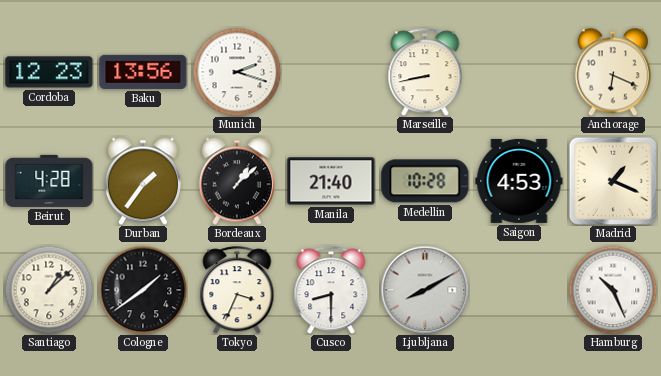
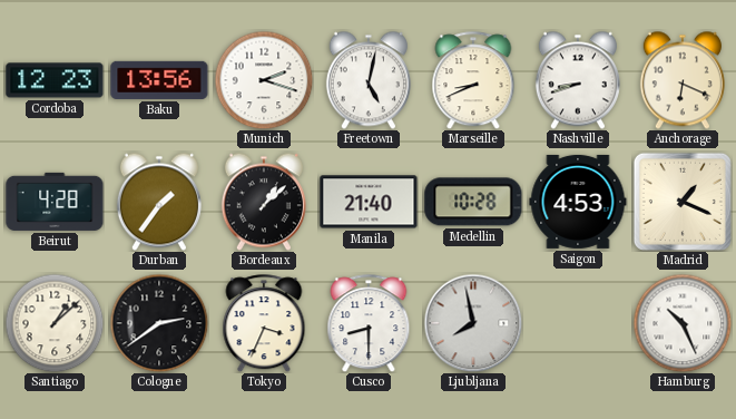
Freetown: none -> 5:02 (369, 80)
Marseille: 8:43 -> 8:41 (473, 80)
Nashville: none -> 8:42 (578, 80)
Cologne: 1:39 -> 2:39 (159, 323)
Ljubljana: 8:10 -> 7:58 (473, 323)
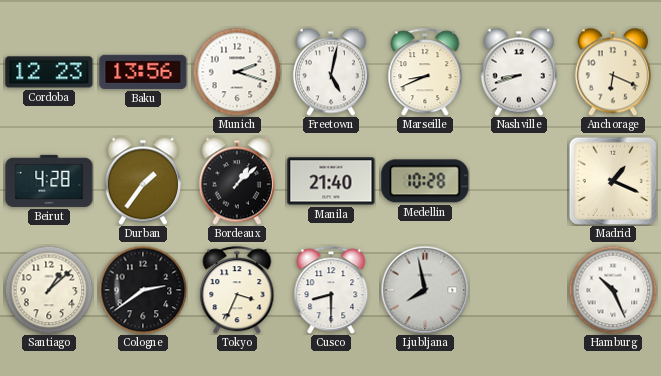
Saigon: 4:53 -> none (578, 202)
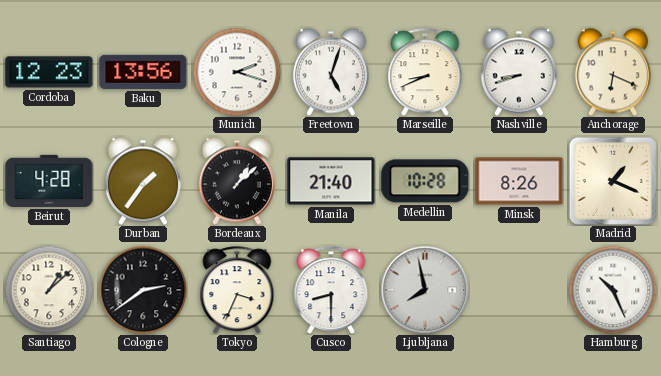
Freetown: 5:02 -> 5:03 (331, 72)
Minsk: none -> 8:26 (519, 181)
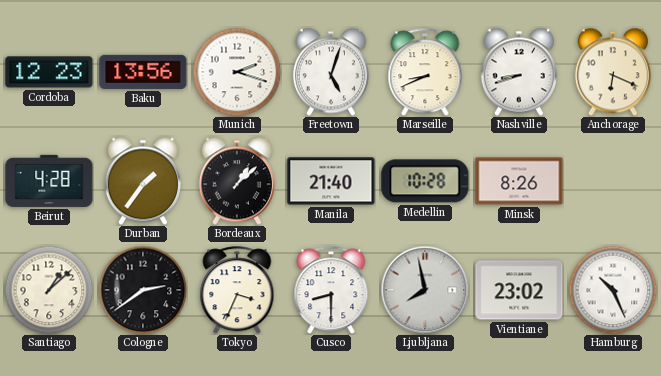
Madrid: 1:19 -> none (613, 181)
Vientiane: none -> 23:02 (519, 290)
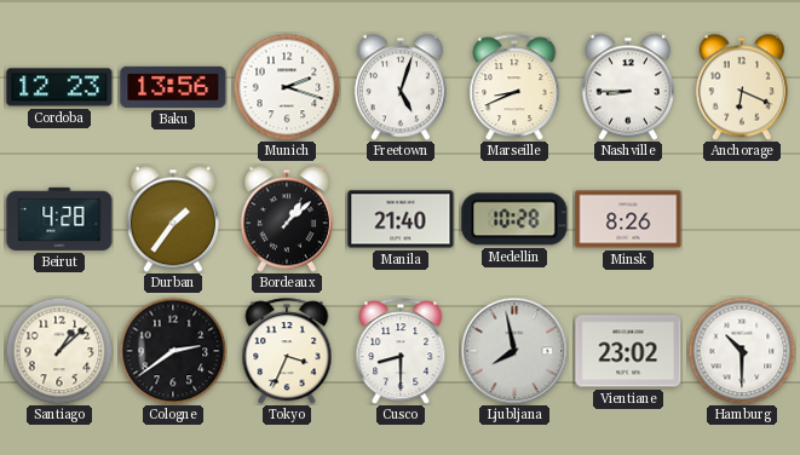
Nashville: 8:42 -> 8:45 (628, 87)
Hamburg: 10:26 -> 10:30 (742, 351)
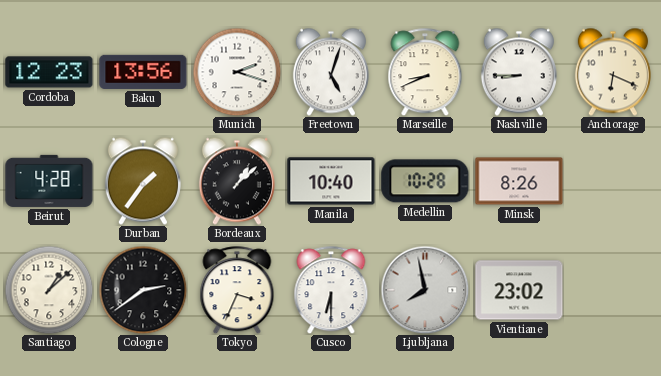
Manila: 21:40 -> 10:40 (331, 181)
Cusco: 8:30 -> 6:30 (331, 290)
Hamburg: 10:30 -> none (742, 351)
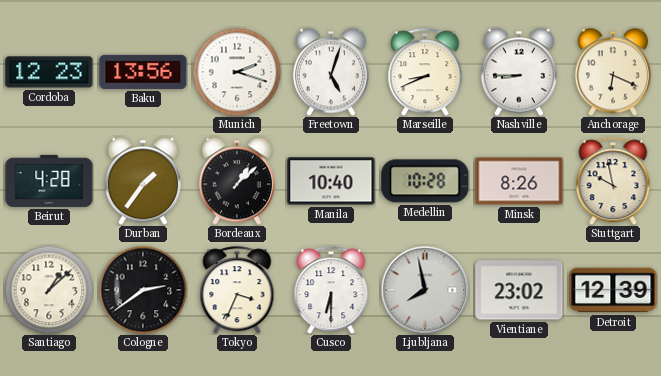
Stuttgart: none -> 9:58 (613, 181)
Detroit: none -> 12:39 (613, 290)
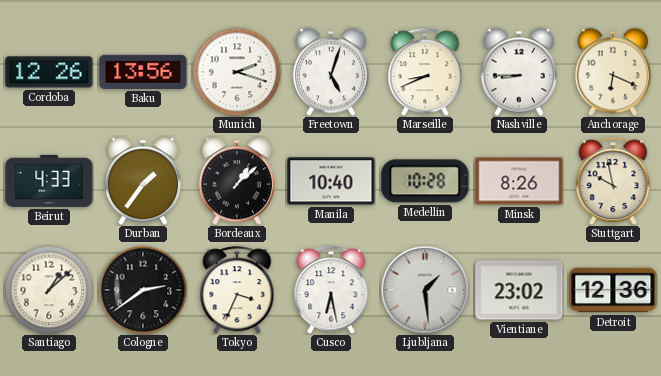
Cordoba: 12:23 -> 12:26 (49, 72)
Beirut: 4:28 -> 4:33 (49, 181)
Cusco: 6:30 -> 6:28 (331, 290)
Ljubljana: 7:58 -> 1:29 (425, 290)
Detroit: 12:39 -> 12:36 (613, 290)
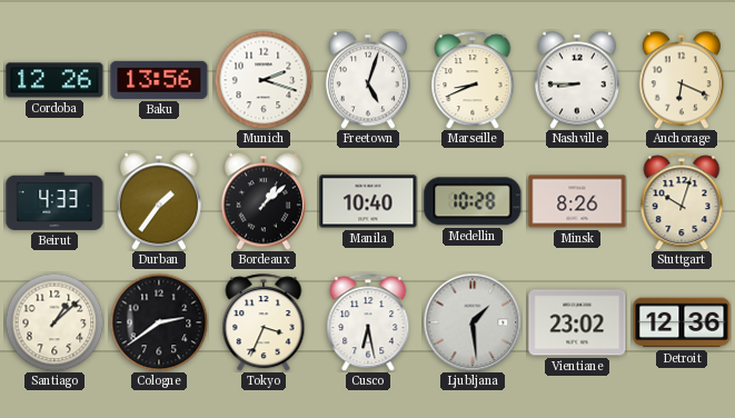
Stuttgart: 9:58 -> 10:03 (682, 201)
